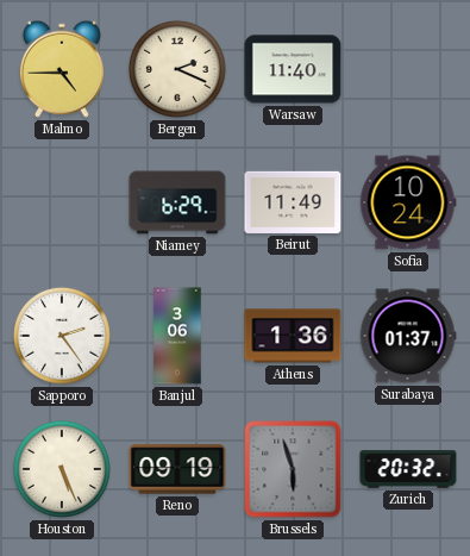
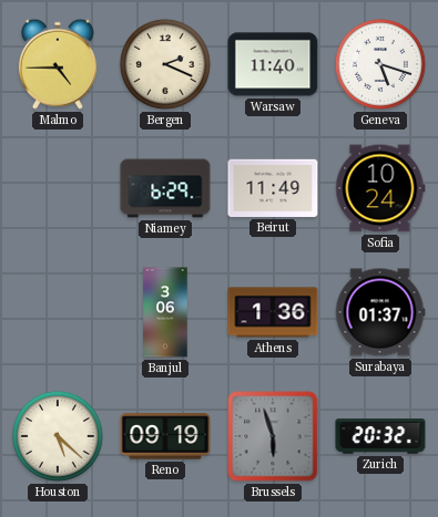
Geneva: none -> 5:18 (380, 64)
Sapporo: 2:24 -> none (62, 336)
Houston: 5:26 -> 5:22 (58, 436)
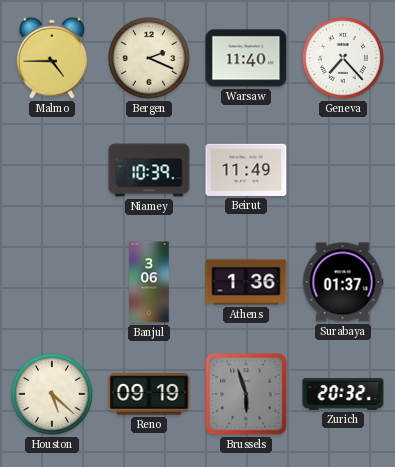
Geneva: 5:18 -> 7:23 (343, 58)
Niamey: 6:29 -> 10:39 (149, 170)
Sofia: 10:24 -> none (380, 188)
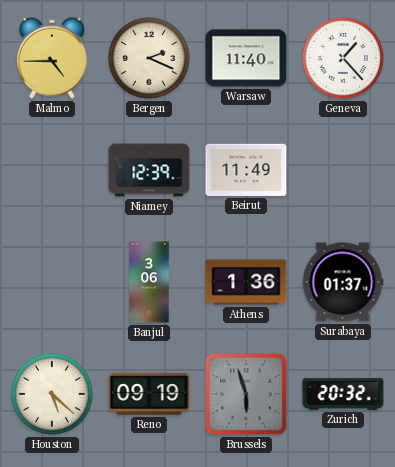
Geneva: 7:23 -> 1:23 (343, 58)
Niamey: 10:39 -> 12:39 (149, 170)
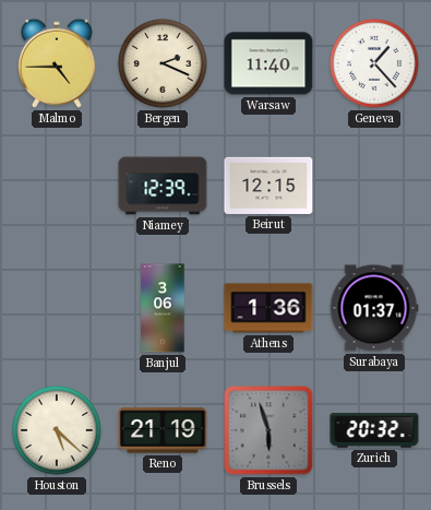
Beirut: 11:49 -> 12:15 (268, 186)
Reno: 09:19 -> 21:19 (163, 430)
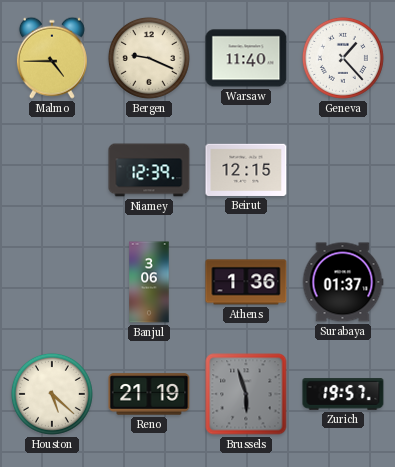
Bergen: 2:19 -> 9:19 (149, 58)
Zurich: 20:32 -> 19:57 (343, 394)
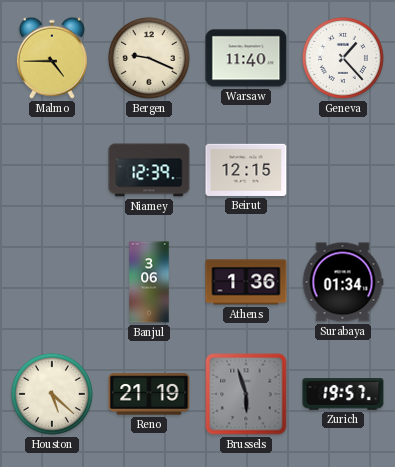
Surabaya: 01:37 -> 01:34 (343, 282)
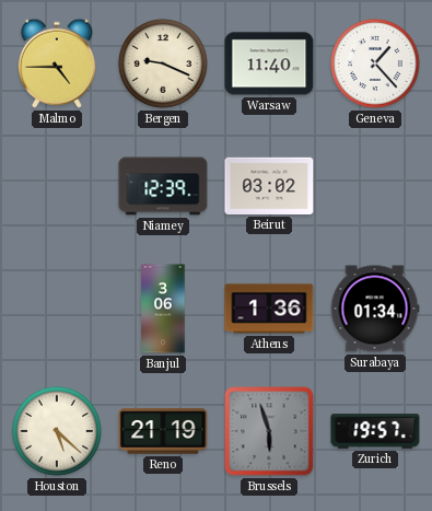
Beirut: 12:15 -> 03:02 (269, 186)
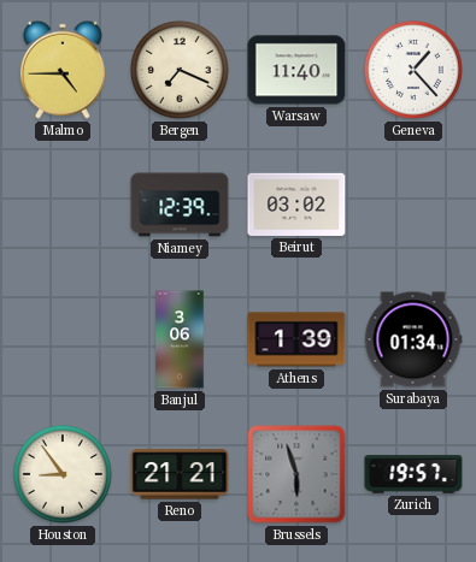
Bergen: 9:19 -> 7:19 (180, 70)
Athens: 1:36 -> 1:39 (296, 339)
Houston: 5:22 -> 8:54 (63, 474)
Reno: 21:19 -> 21:21 (180, 474)
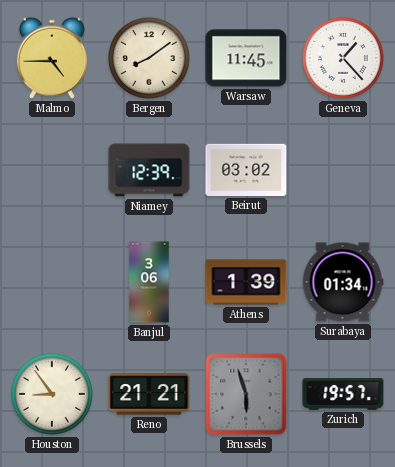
Bergen: 7:19 -> 8:09 (149, 58)
Warsaw: 11:40 -> 11:45 (246, 58)
